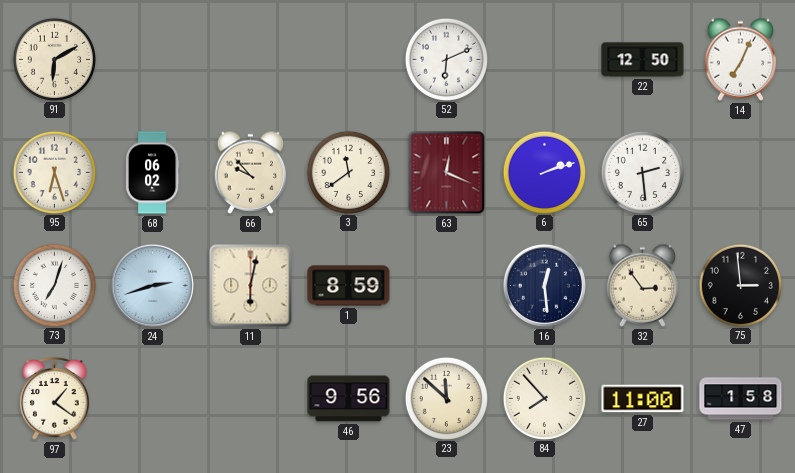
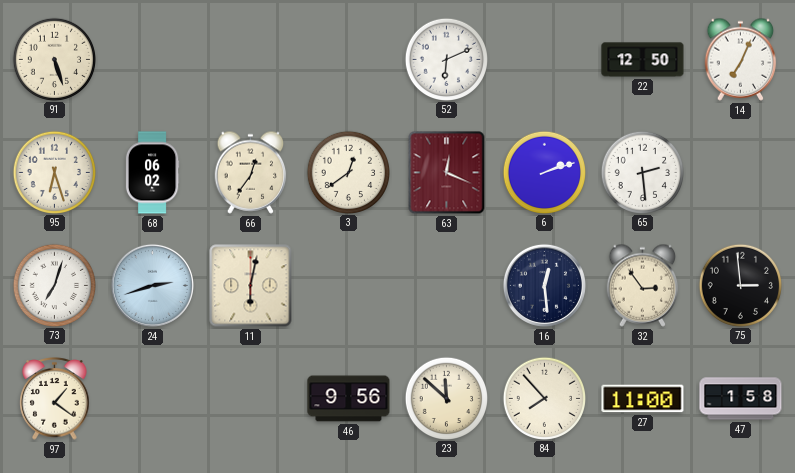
91: 6:10 -> 5:27 (54, 59)
66: 9:53 -> 12:36 (251, 172)
3: 11:39 -> 12:39 (348, 172)
1: 8:59 -> none (349, 286)
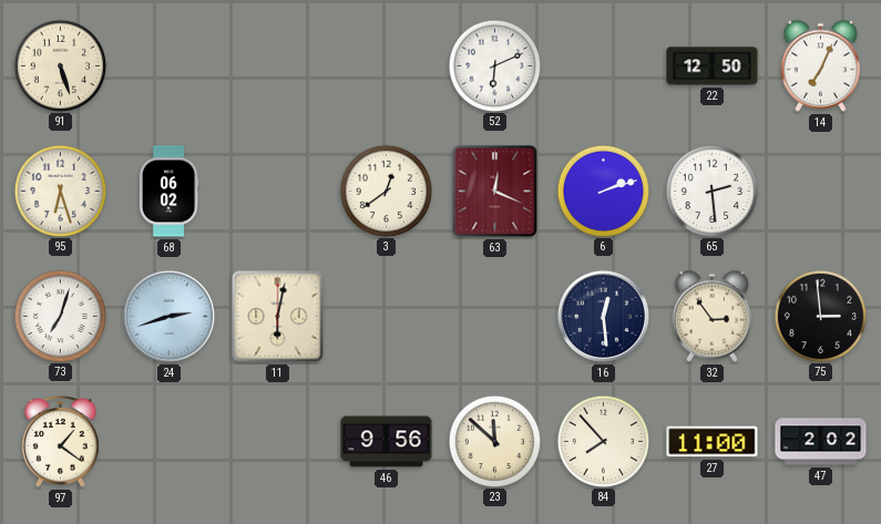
66: 12:36 -> none (251, 172)
47: 1:58 -> 2:02 (821, 442)
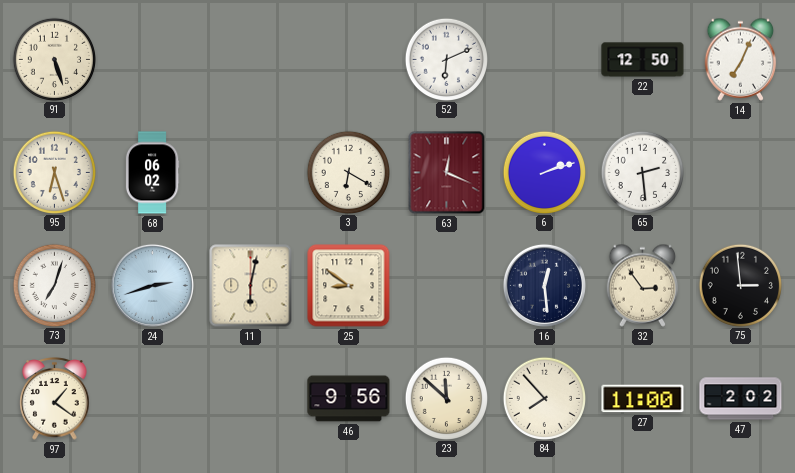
3: 12:39 -> 6:20 (348, 172)
25: none -> 8:51 (349, 286)
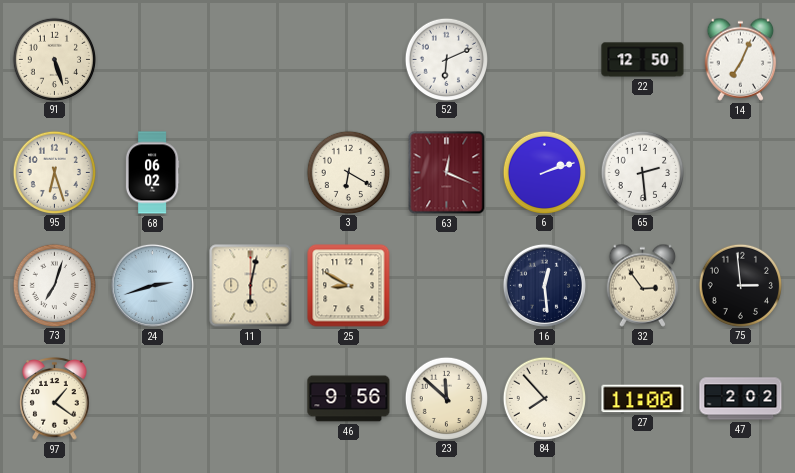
25: 8:51 -> 8:50 (349, 286)
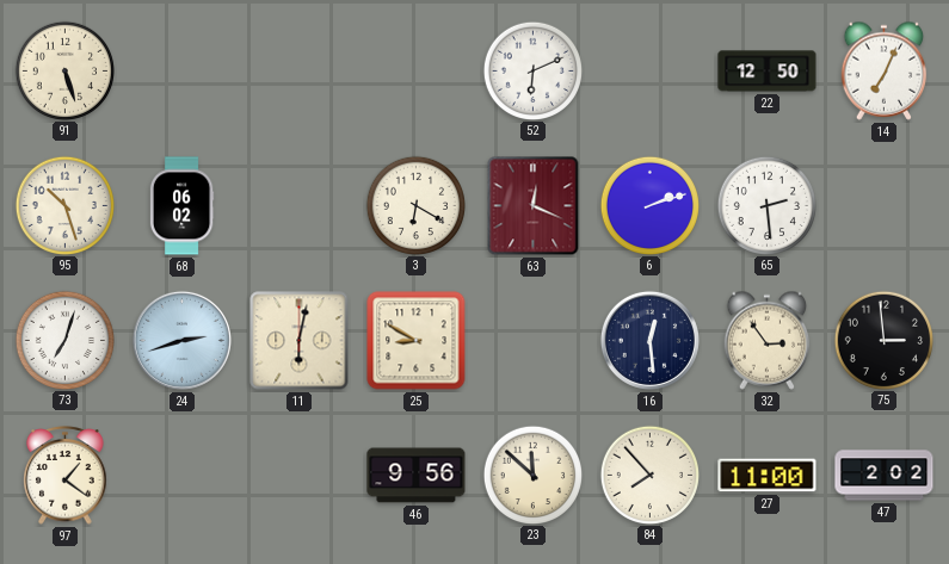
95: 6:27 -> 10:27 (64, 205)
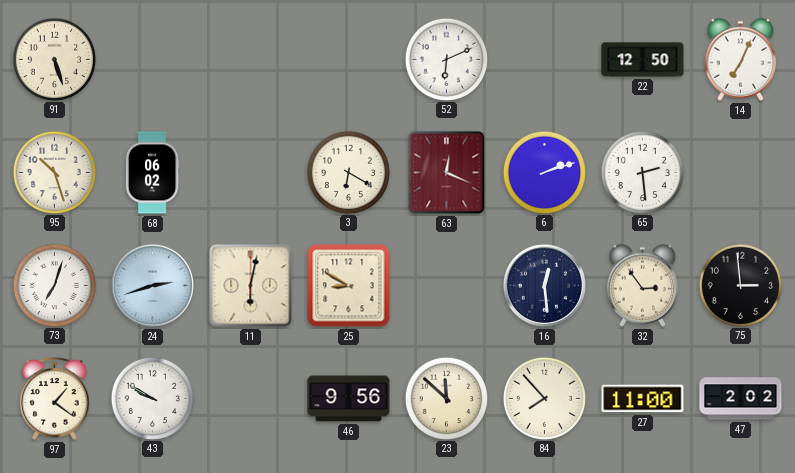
43: none -> 9:50 (152, 398)
